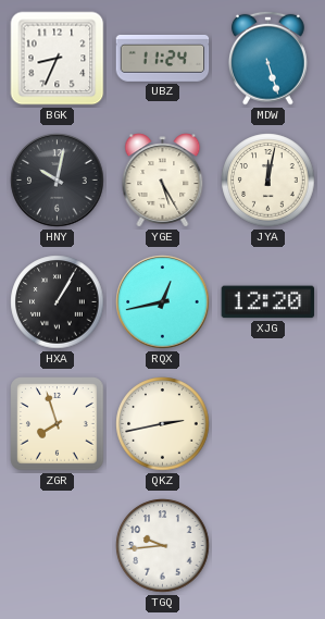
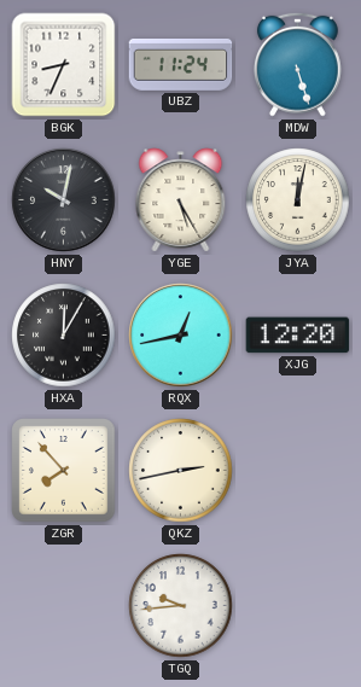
HXA: 1:05 -> 12:05 (64, 336)
ZGR: 7:57 -> 7:53 (64, 471)
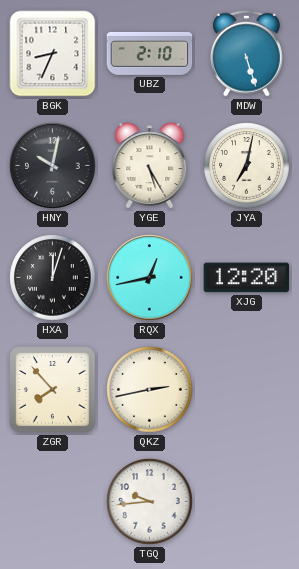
UBZ: 11:24 -> 2:10 (150, 53)
JYA: 12:02 -> 7:02 (247, 166)
HXA: 12:05 -> 12:03 (53, 278)
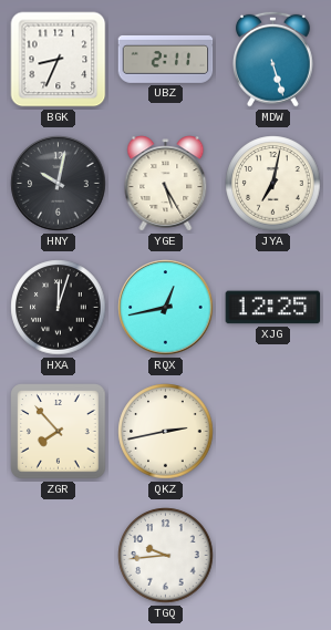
UBZ: 2:10 -> 2:11 (166, 59)
XJG: 12:20 -> 12:25 (273, 308)
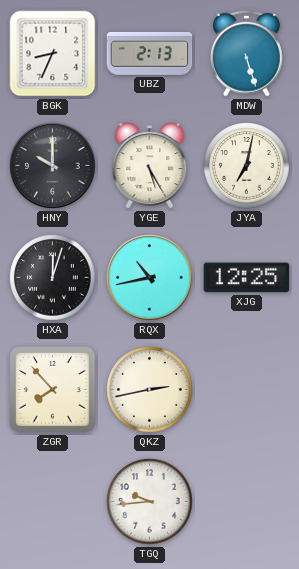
UBZ: 2:11 -> 2:13 (150, 53)
HNY: 10:02 -> 10:00 (53, 166)
RQX: 12:43 -> 10:43 (150, 278)
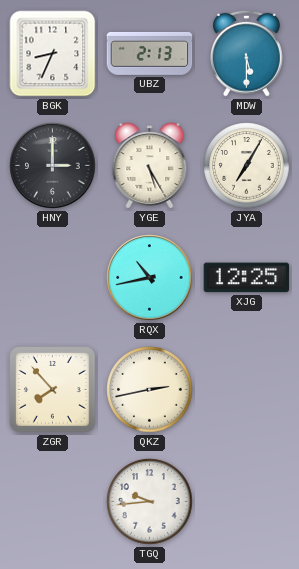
MDW: 5:27 -> 5:30 (247, 53)
HNY: 10:00 -> 3:00 (53, 166)
JYA: 7:02 -> 7:05 (247, 166)
HXA: 12:03 -> none (53, 278)
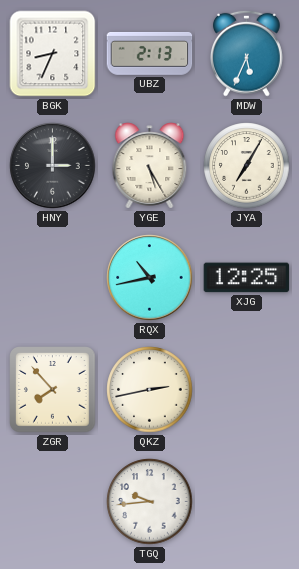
MDW: 5:30 -> 5:34 (247, 53)
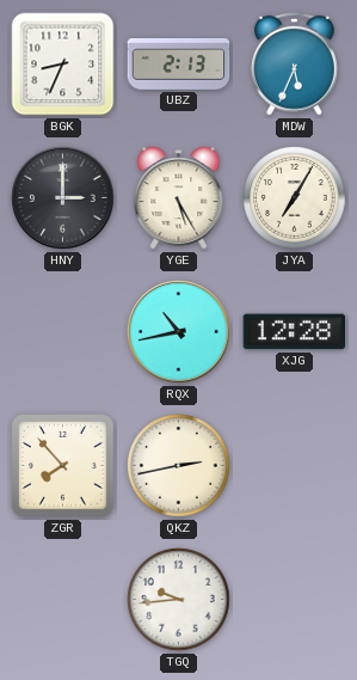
XJG: 12:25 -> 12:28 (295, 332)
